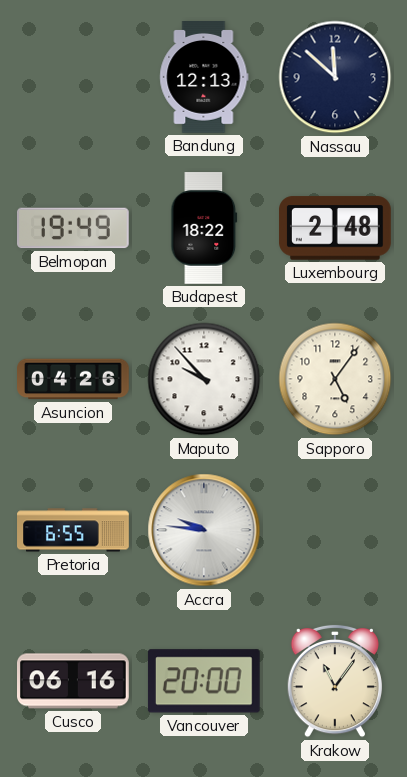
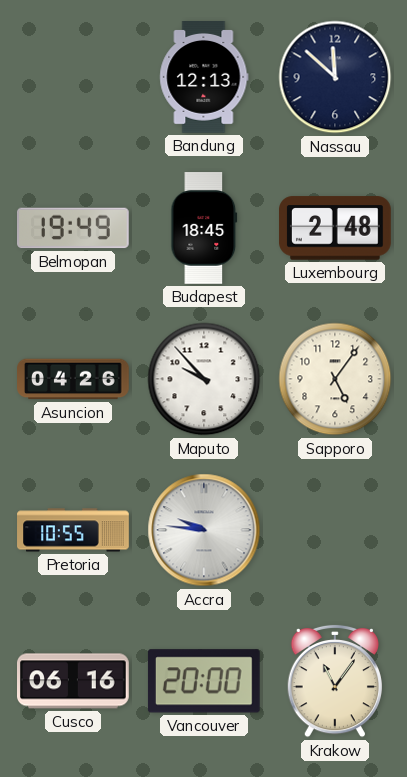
Budapest: 18:22 -> 18:45 (204, 229)
Pretoria: 6:55 -> 10:55 (73, 530)
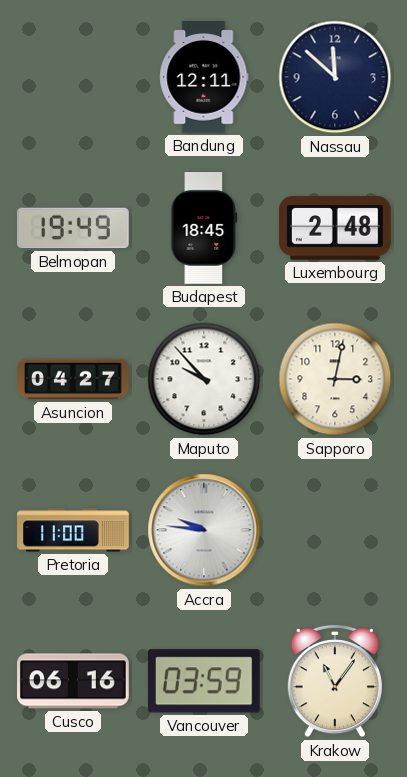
Bandung: 12:13 -> 12:11 (204, 78)
Asuncion: 04:26 -> 04:27 (74, 379)
Sapporo: 5:06 -> 3:02 (335, 379)
Pretoria: 10:55 -> 11:00 (73, 530)
Vancouver: 20:00 -> 03:59 (204, 681)
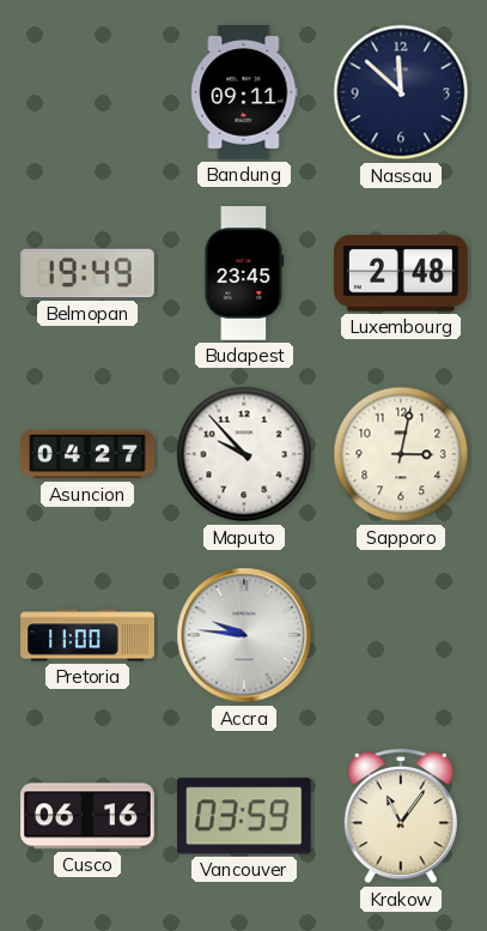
Bandung: 12:11 -> 09:11 (244, 93)
Budapest: 18:45 -> 23:45 (244, 274)
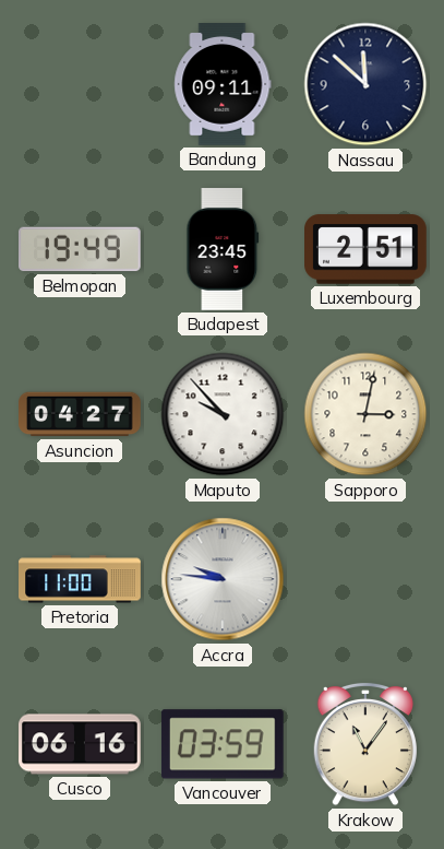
Luxembourg: 2:48 -> 2:51 (367, 249)
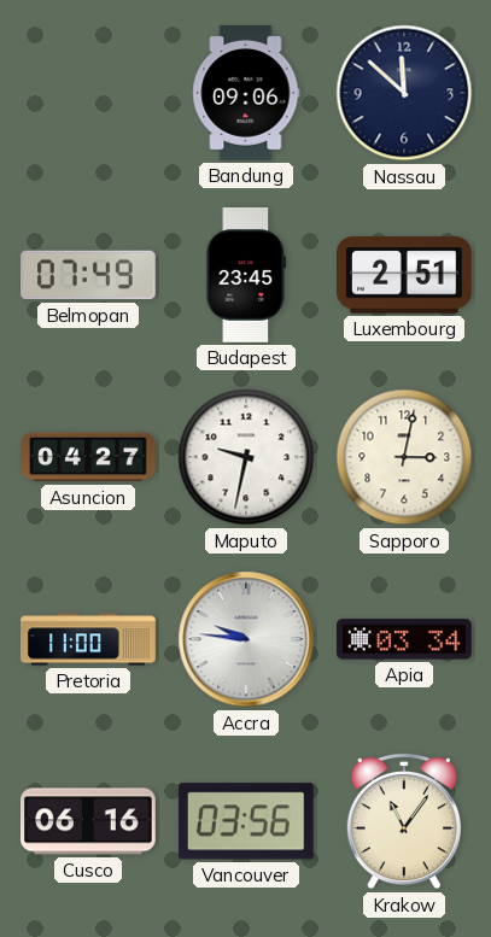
Bandung: 09:11 -> 09:06 (246, 94)
Belmopan: 19:49 -> 07:49 (89, 275)
Maputo: 9:53 -> 9:32 (246, 457)
Apia: none -> 03:34 (405, 639)
Vancouver: 03:59 -> 03:56 (246, 821)
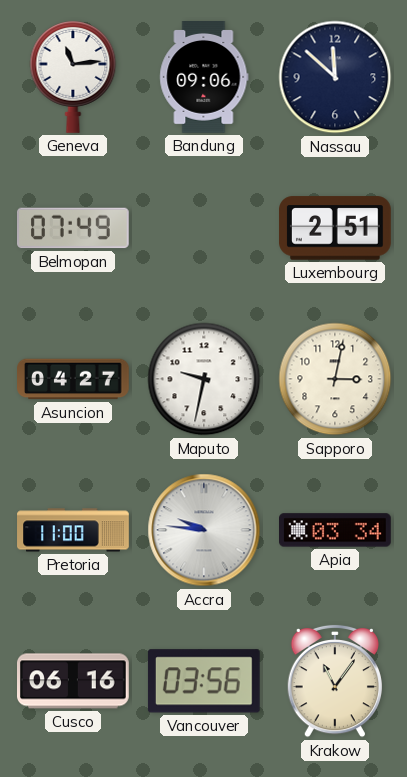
Geneva: none -> 11:14 (73, 77)
Budapest: 23:45 -> none (246, 276)
